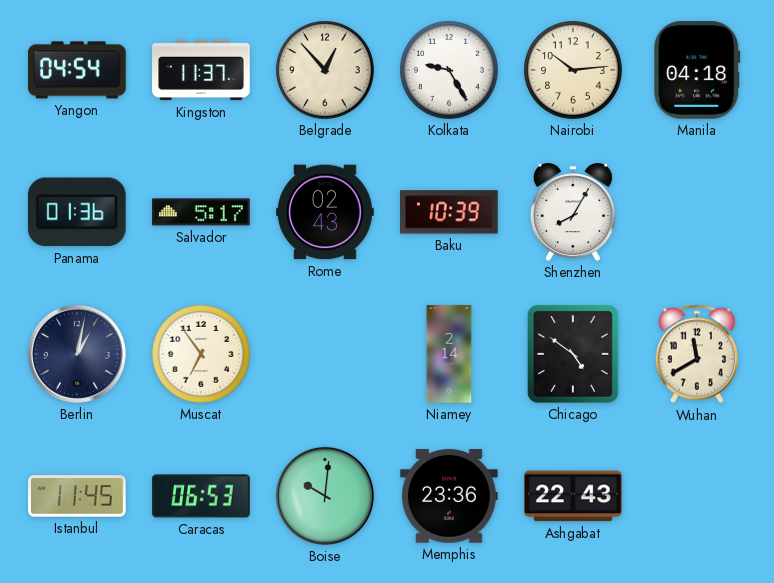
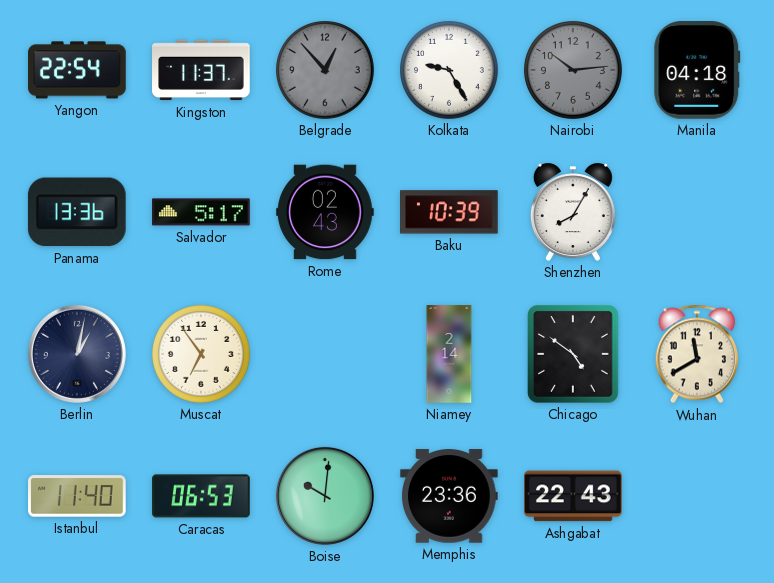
Yangon: 04:54 -> 22:54 (77, 70)
Belgrade dial: cream -> grey (326, 71)
Nairobi dial: cream -> grey (574, 71)
Panama: 01:36 -> 13:36 (77, 212)
Istanbul: 11:45 -> 11:40 (77, 496)
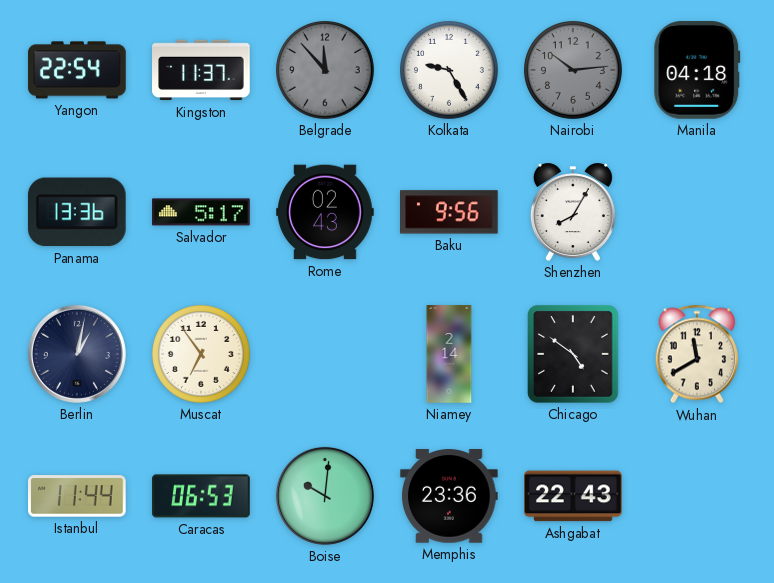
Belgrade: 12:53 -> 11:53 (326, 71)
Baku: 10:39 -> 9:56 (450, 212)
Istanbul: 11:40 -> 11:44 (77, 496)
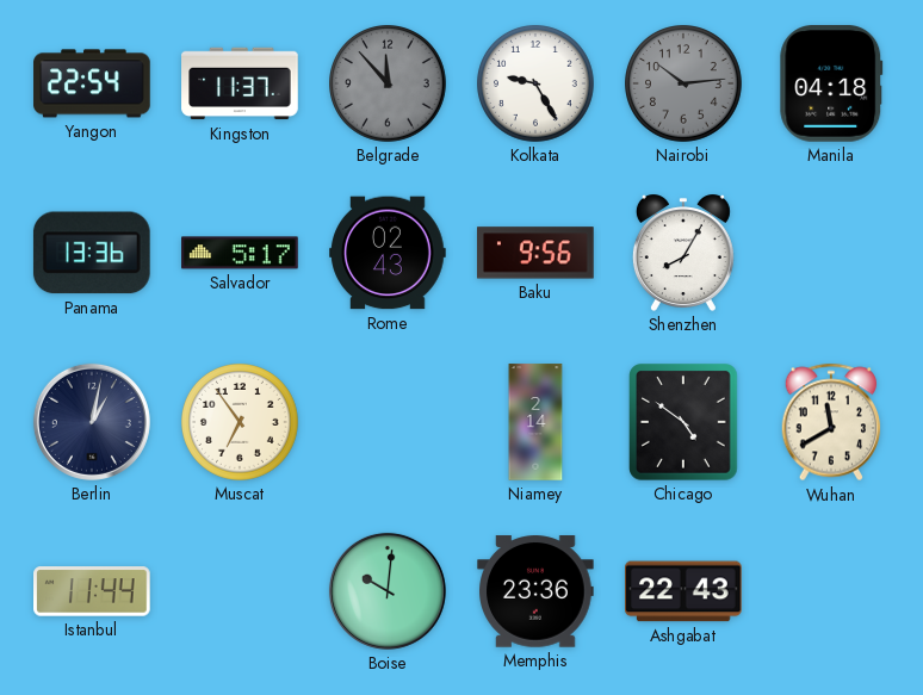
Caracas: 06:53 -> none (201, 496)
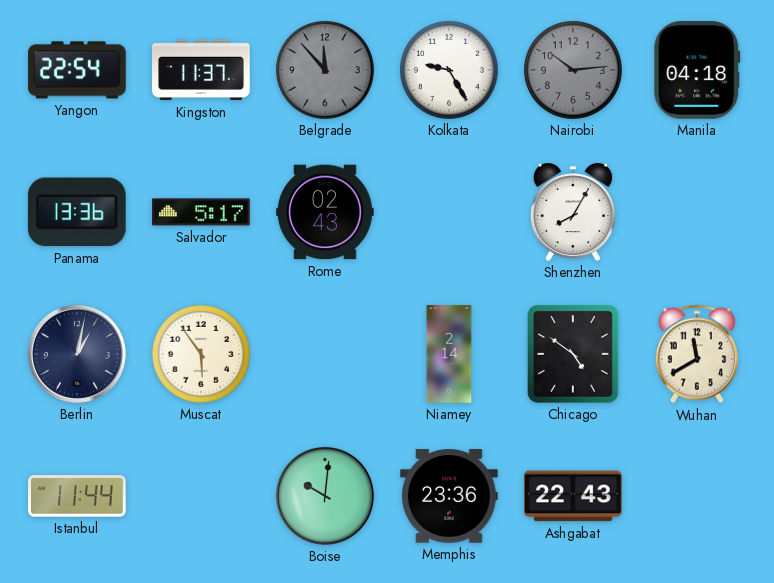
Baku: 9:56 -> none (537, 253)
Muscat: 6:54 -> 5:54 (202, 355)
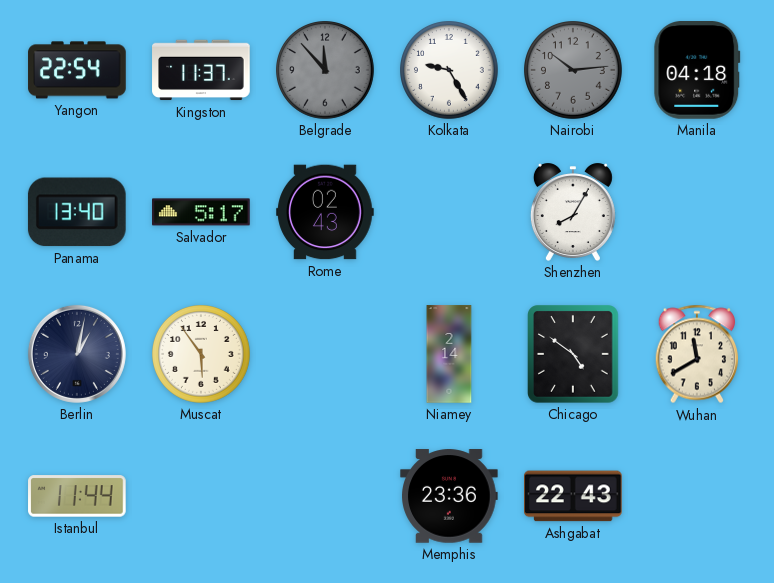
Panama: 13:36 -> 13:40 (77, 212)
Boise: 10:01 -> none (325, 496)
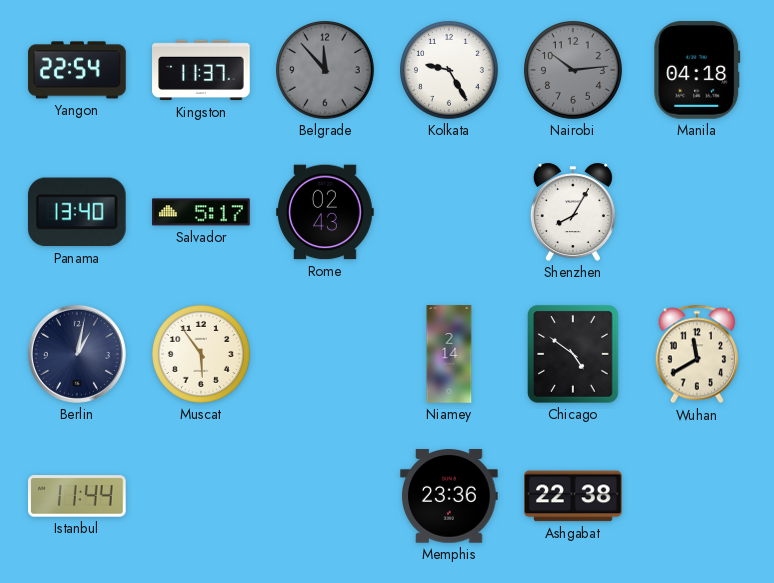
Ashgabat: 22:43 -> 22:38 (573, 496)
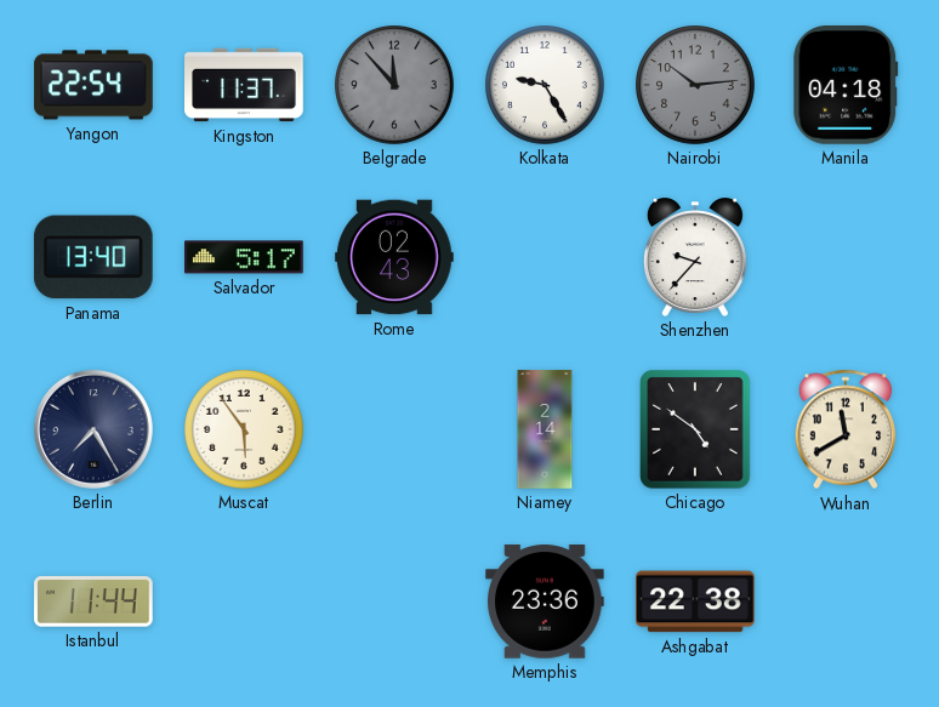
Shenzhen: 8:05 -> 9:37 (695, 257)
Berlin: 1:02 -> 7:25 (93, 429)
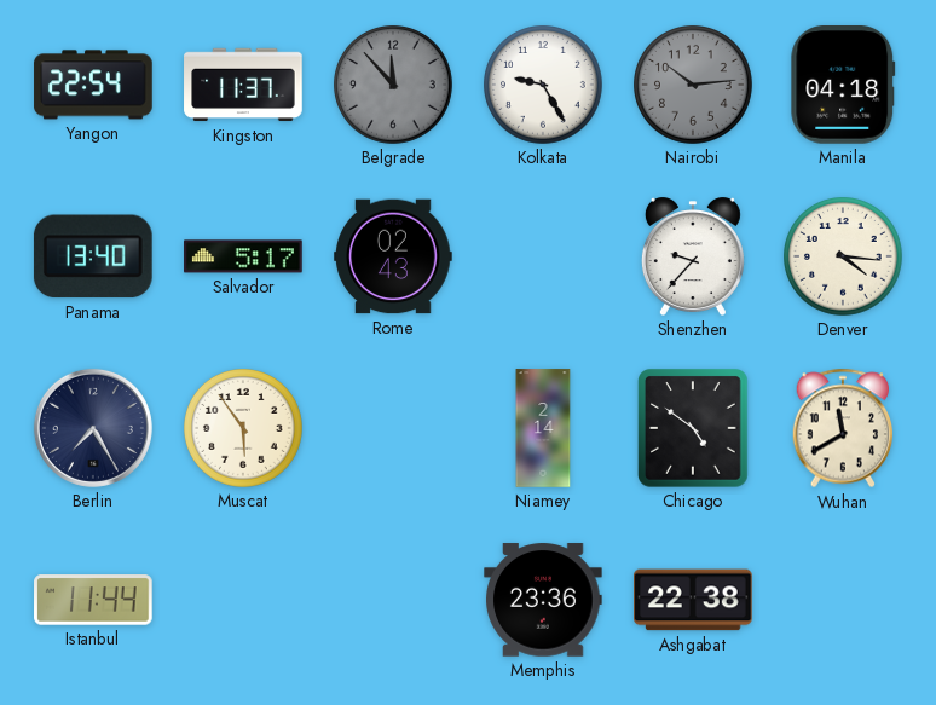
Denver: none -> 4:16 (844, 258)
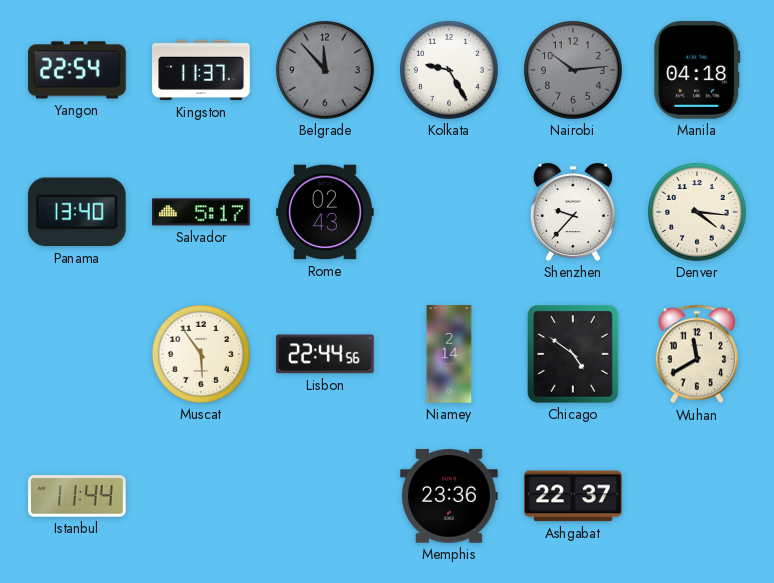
Berlin: 7:25 -> none (93, 428)
Lisbon: none -> 22:44 (326, 354)
Ashgabat: 22:38 -> 22:37 (573, 496)
